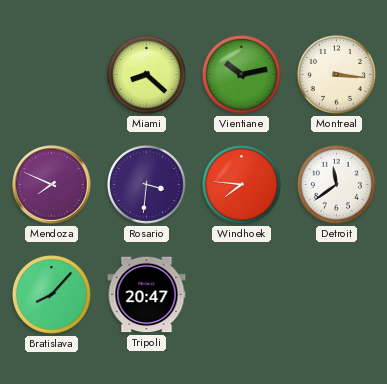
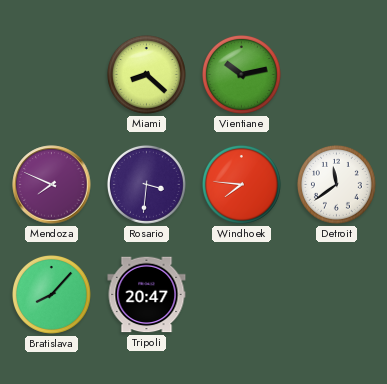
Montreal: 3:16 -> none (336, 74)
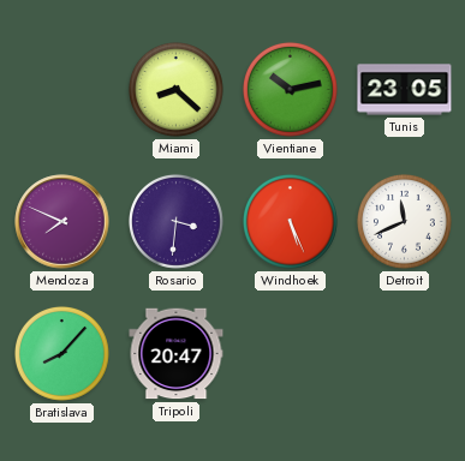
Tunis: none -> 23:05 (405, 90)
Windhoek: 7:46 -> 5:26 (290, 221)
Detroit: 11:39 -> 11:41 (404, 221)
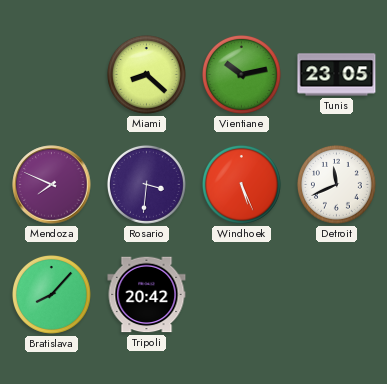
Tripoli: 20:47 -> 20:42 (147, 295)
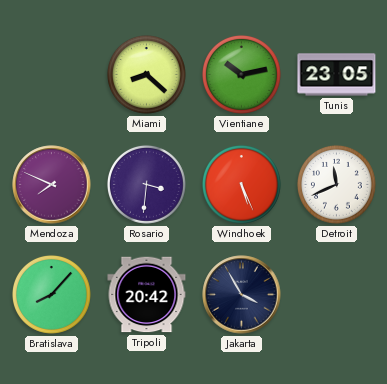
Jakarta: none -> 3:55 (242, 295)
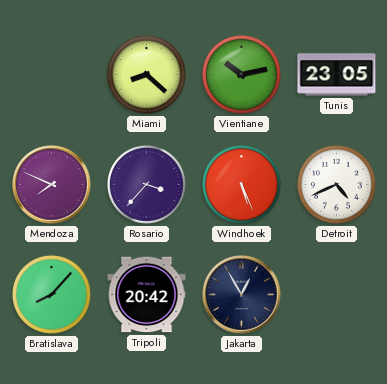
Rosario: 3:31 -> 3:37 (146, 184)
Detroit: 11:41 -> 4:41 (336, 184)
Jakarta: 3:55 -> 12:55 (242, 295)
